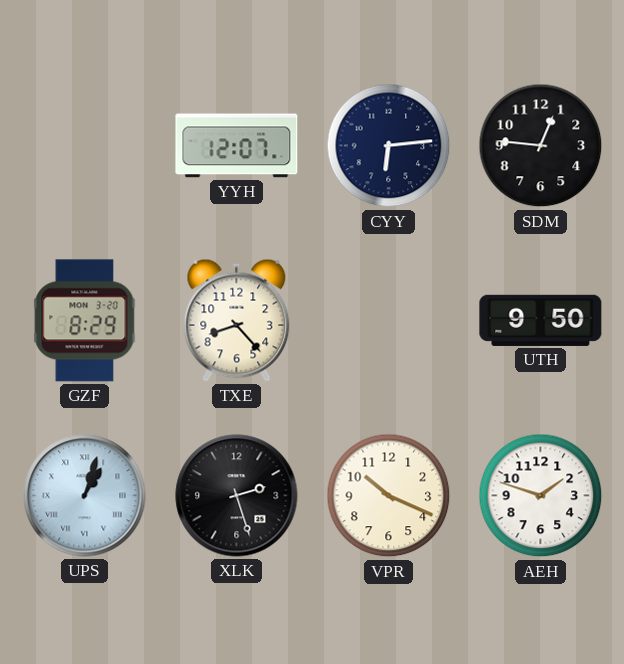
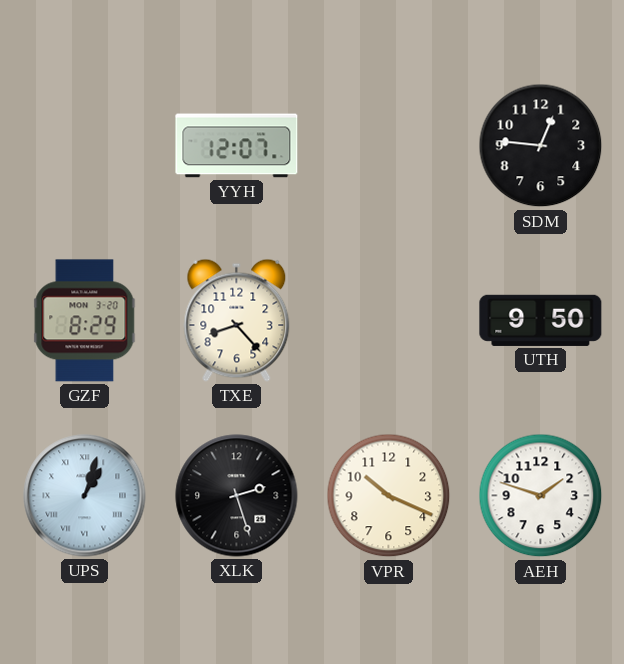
CYY: 6:14 -> none (389, 146)
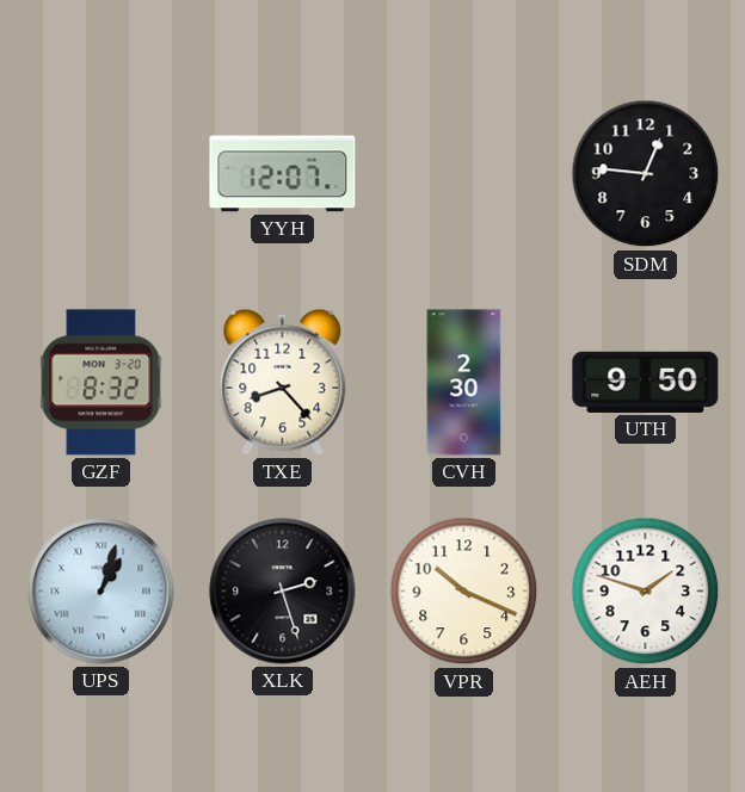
GZF: 8:29 -> 8:32 (101, 383)
CVH: none -> 2:30 (464, 383)
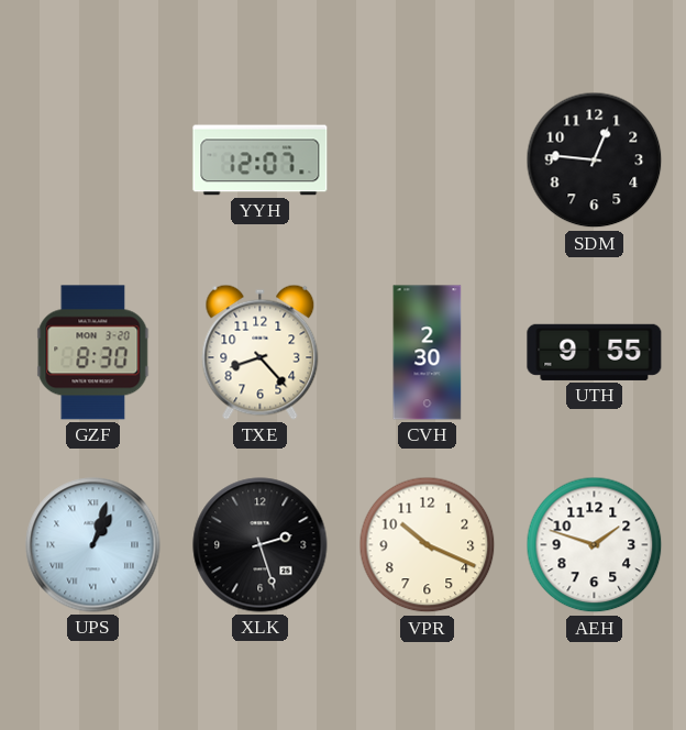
GZF: 8:32 -> 8:30 (93, 353)
UTH: 9:50 -> 9:55 (595, 352)
